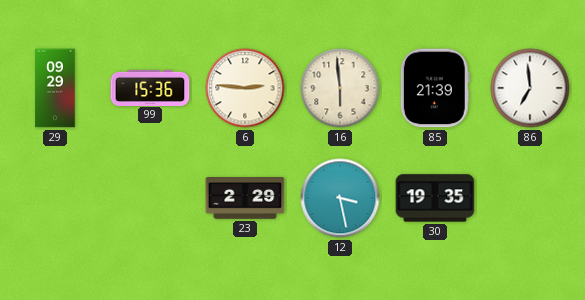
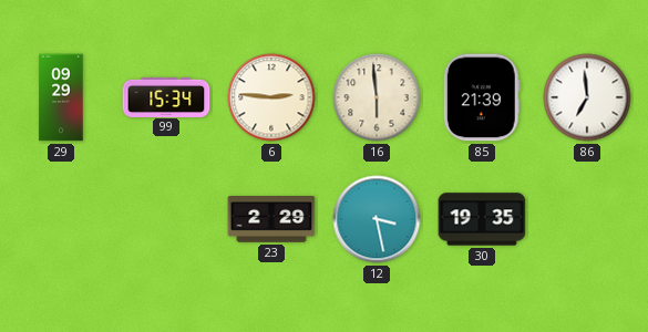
99: 15:36 -> 15:34 (166, 96)
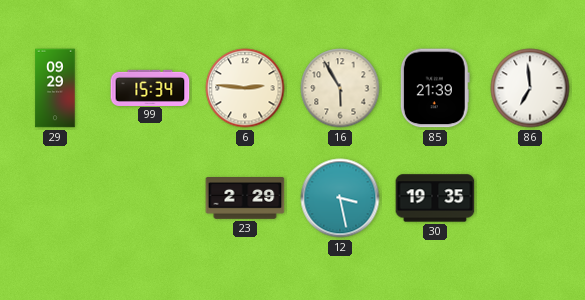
16: 5:59 -> 5:55 (340, 88)
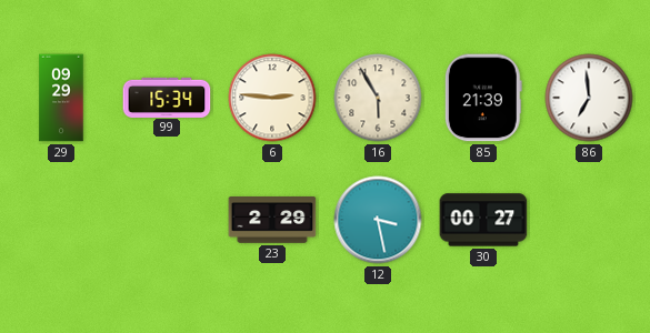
30: 19:35 -> 00:27 (483, 220)
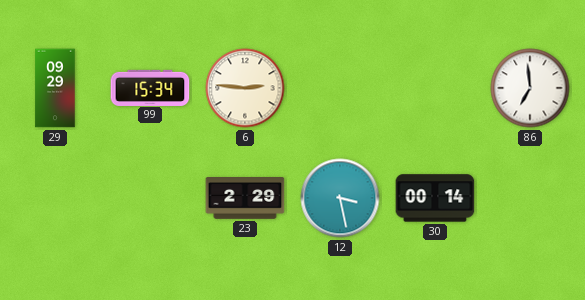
16: 5:55 -> none (378, 98)
85: 21:39 -> none (483, 98)
30: 00:27 -> 00:14 (435, 198)
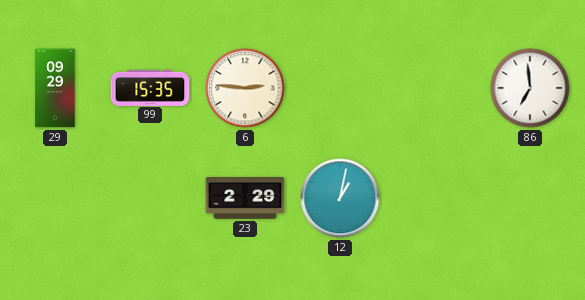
99: 15:34 -> 15:35 (150, 87)
12: 3:28 -> 1:02 (340, 198)
30: 00:14 -> none (435, 198)
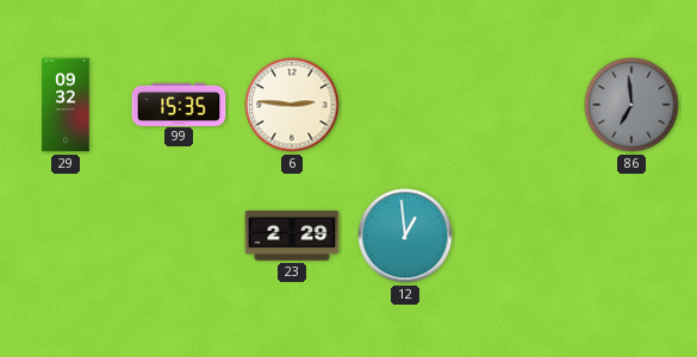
29: 09:29 -> 09:32 (66, 105)
86 dial: white -> grey (631, 105)
12: 1:02 -> 12:59 (405, 236)
